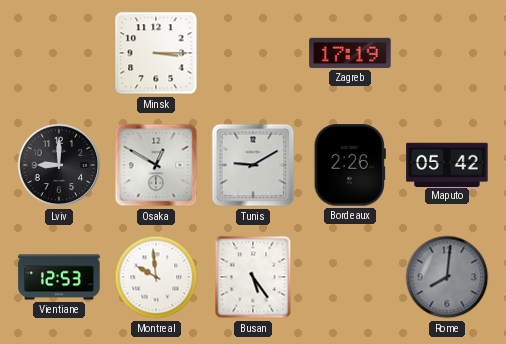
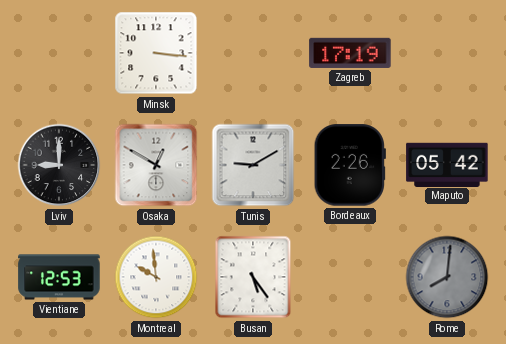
Minsk: 3:15 -> 3:16 (156, 53)
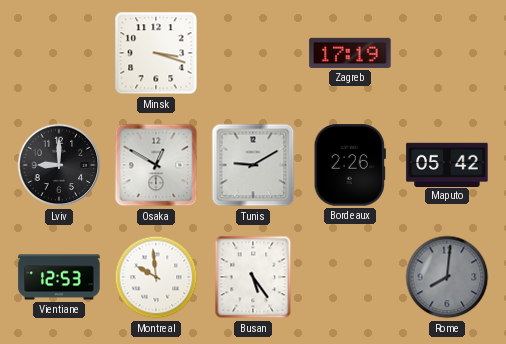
Minsk: 3:16 -> 3:18 (156, 53)
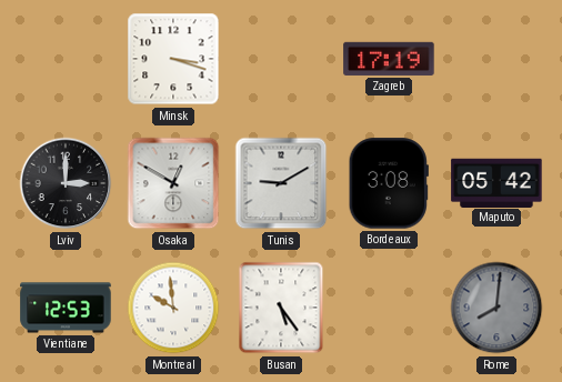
Lviv: 9:00 -> 3:00 (66, 183)
Bordeaux: 2:26 -> 3:08 (389, 183)
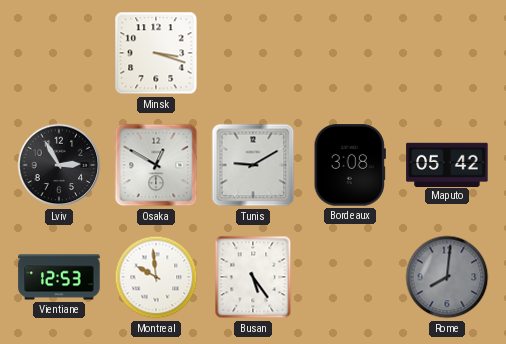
Zagreb: 17:19 -> none (389, 59)
Lviv: 3:00 -> 2:55 (59, 165)
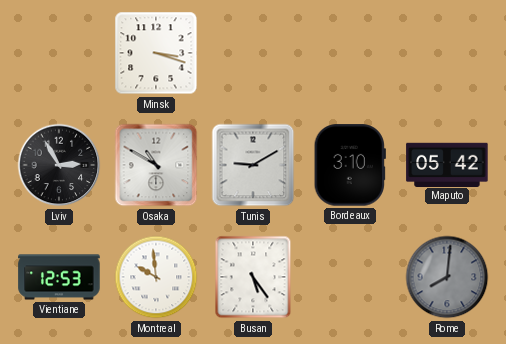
Osaka: 12:50 -> 10:50 (156, 165)
Bordeaux: 3:08 -> 3:10 (350, 165)
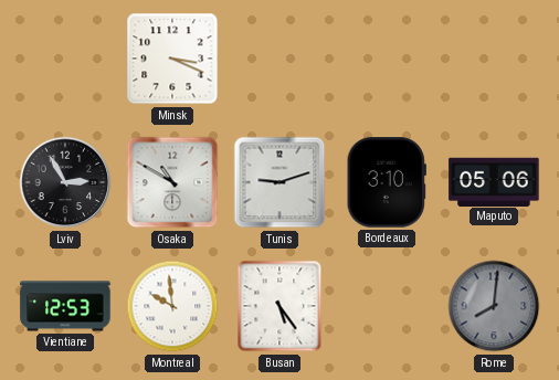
Minsk: 3:18 -> 3:19 (172, 59)
Tunis: 9:10 -> 9:12 (279, 182)
Maputo: 05:42 -> 05:06 (494, 181)
